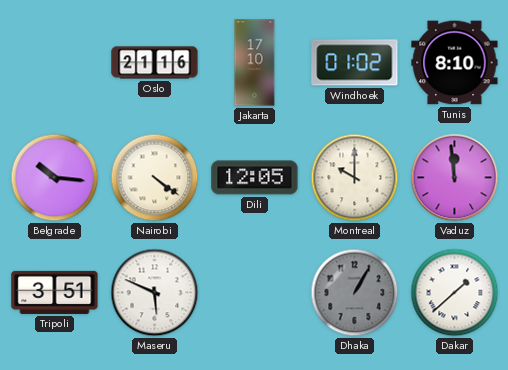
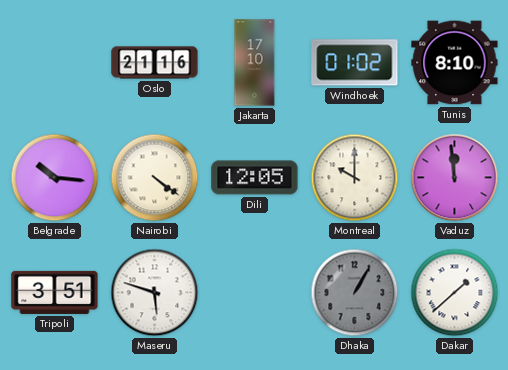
Maseru: 5:49 -> 5:48 (155, 293)
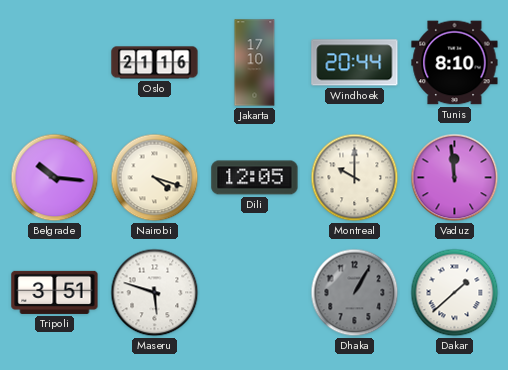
Windhoek: 01:02 -> 20:44 (355, 63)
Nairobi: 4:21 -> 4:18 (155, 178)
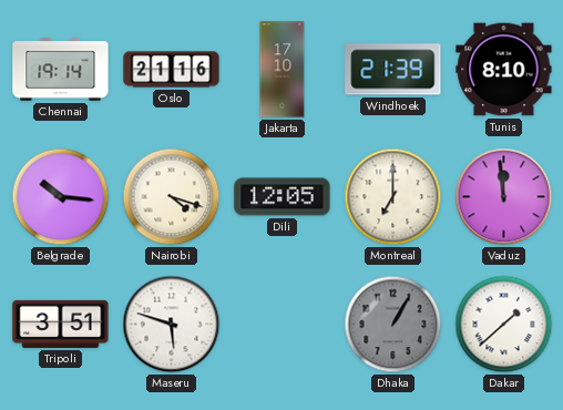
Chennai: none -> 19:14 (61, 70)
Windhoek: 20:44 -> 21:39 (393, 70)
Montreal: 10:00 -> 7:00 (393, 197)
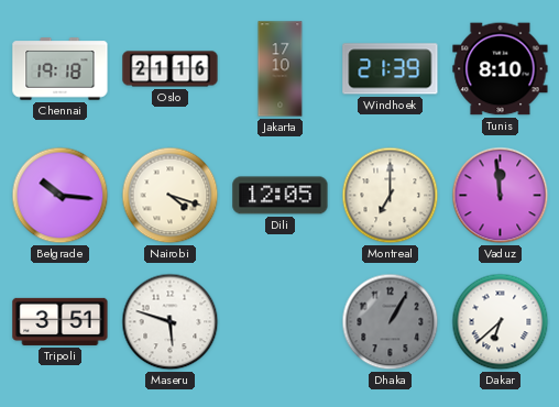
Chennai: 19:14 -> 19:18 (61, 69)
Dakar: 1:38 -> 6:38 (501, 322)
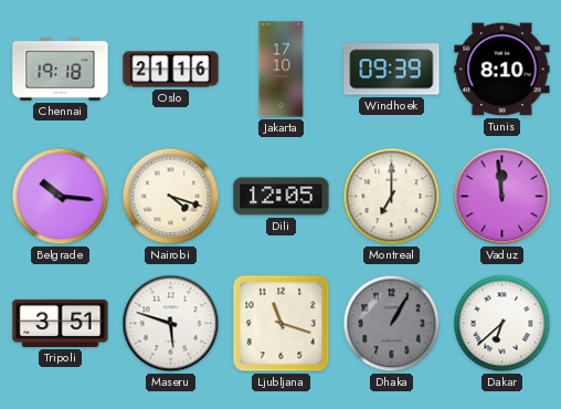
Windhoek: 21:39 -> 09:39 (392, 70)
Ljubljana: none -> 11:18 (282, 324)
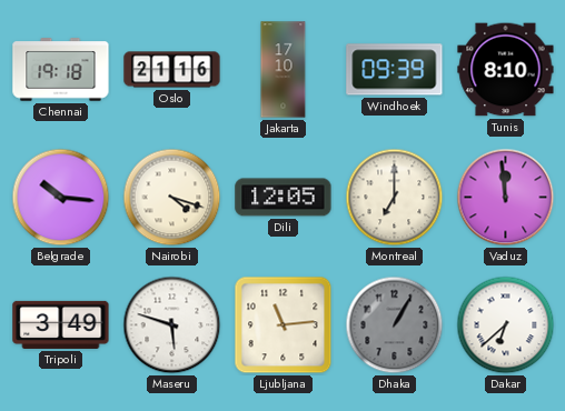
Tripoli: 3:51 -> 3:49 (61, 324)
Ljubljana: 11:18 -> 11:14 (284, 325)
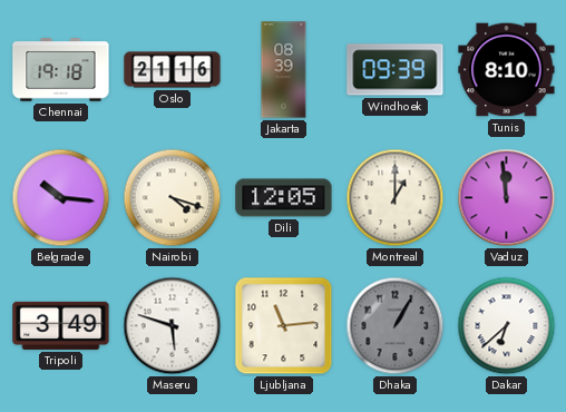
Jakarta: 17:10 -> 08:39 (284, 70)
Montreal: 7:00 -> 1:00 (396, 198)
